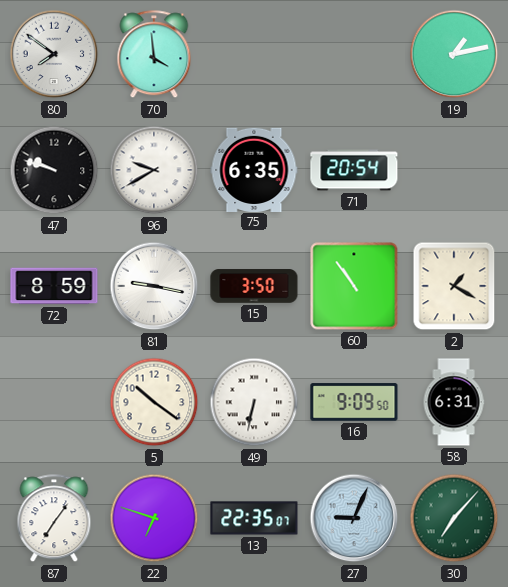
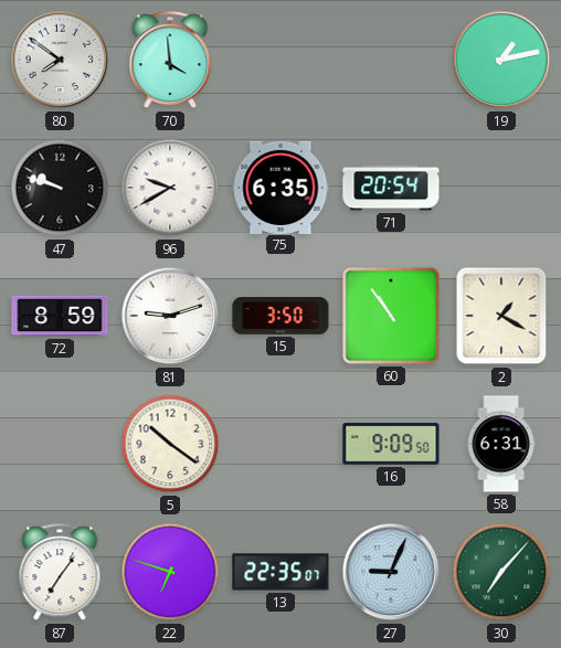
81: 9:17 -> 9:12 (170, 316)
49: 6:32 -> none (254, 402)
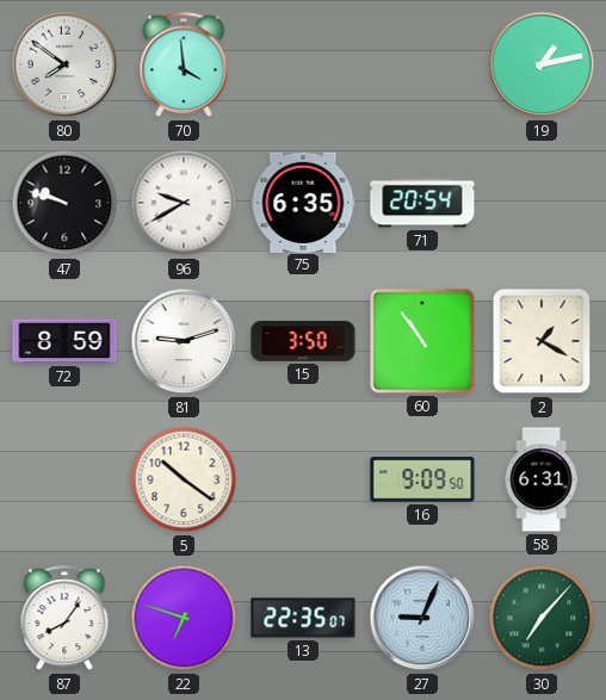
87: 7:06 -> 8:06 (64, 619)
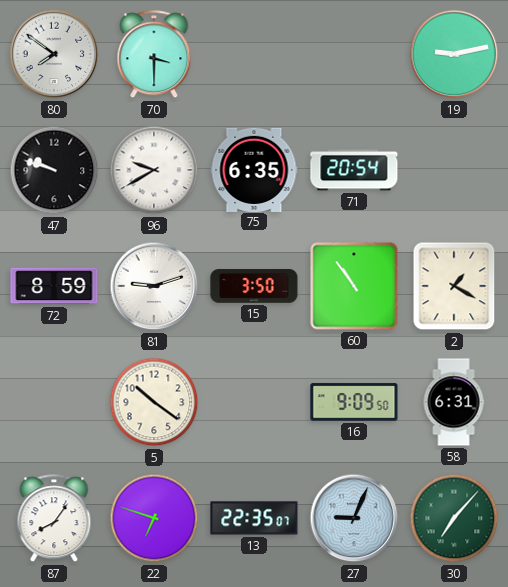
70: 3:59 -> 3:30 (154, 55)
19: 1:13 -> 9:13 (454, 54)
